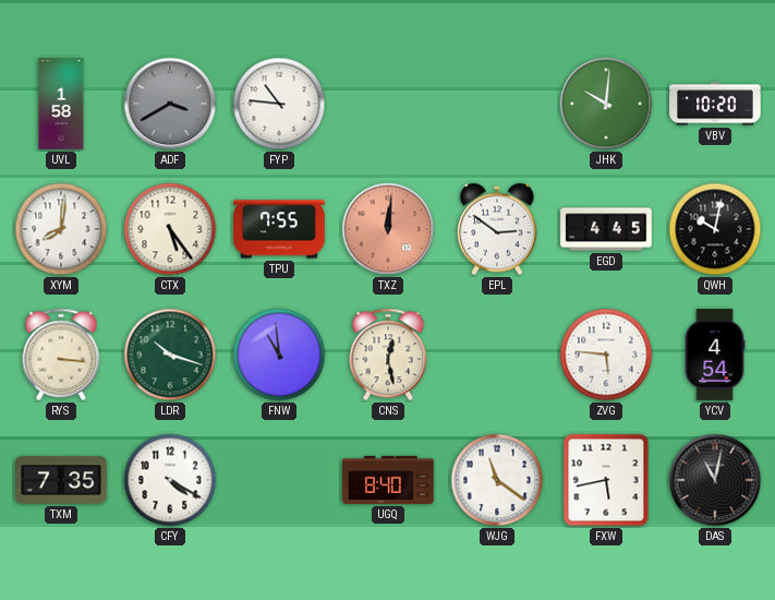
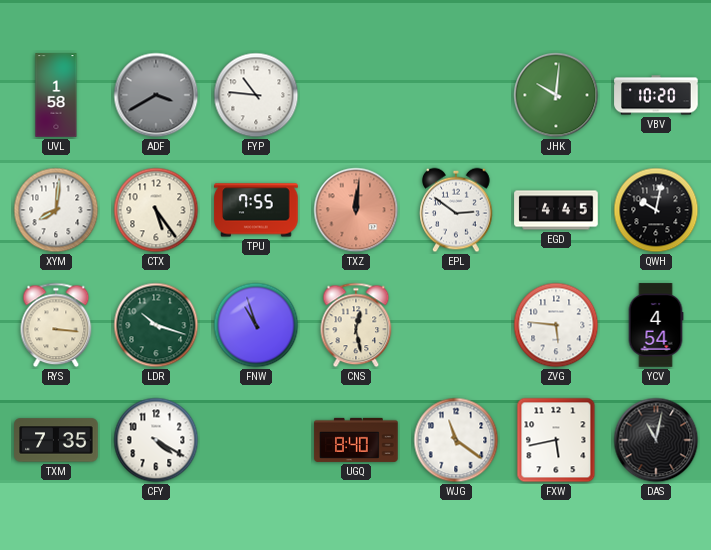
FNW: 10:59 -> 10:57 (256, 325)
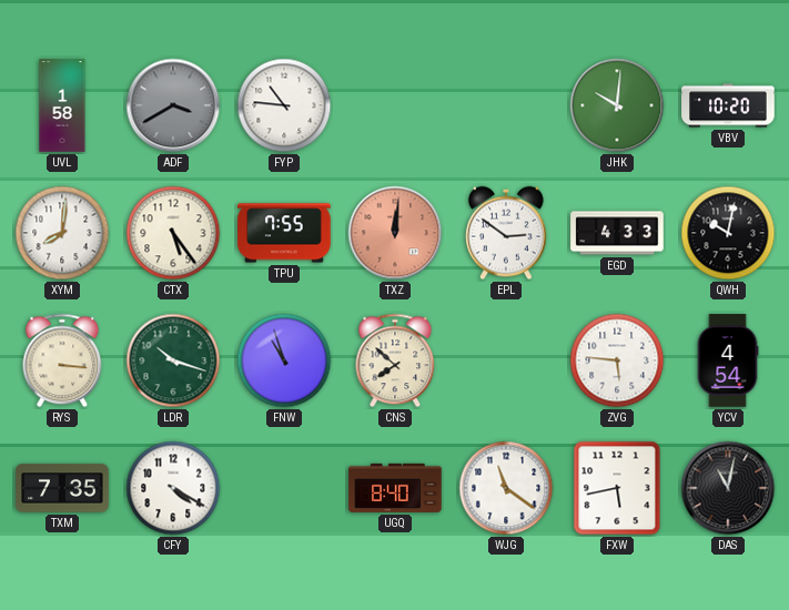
EGD: 4:45 -> 4:33 (617, 233)
CNS: 12:28 -> 7:52 (395, 360)
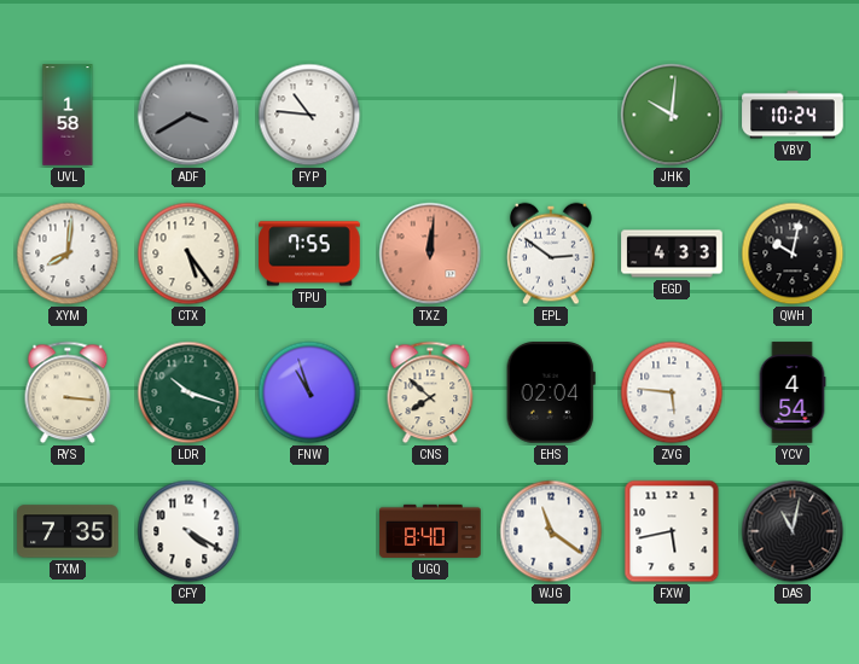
VBV: 10:20 -> 10:24 (793, 115)
EHS: none -> 02:04 (551, 392)
